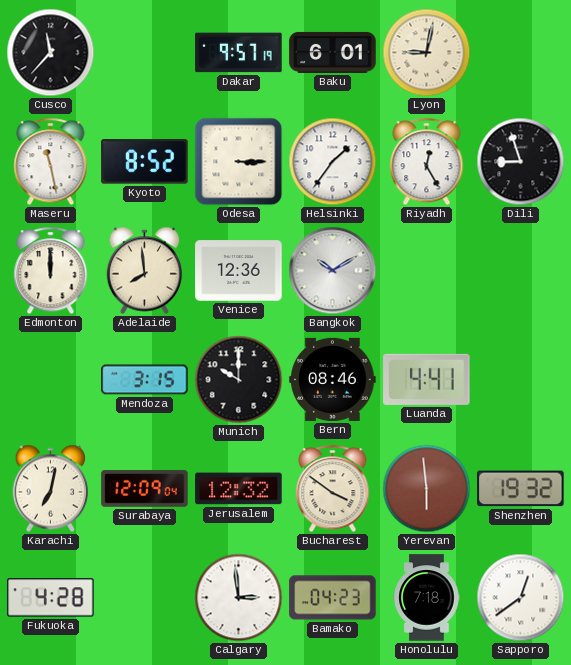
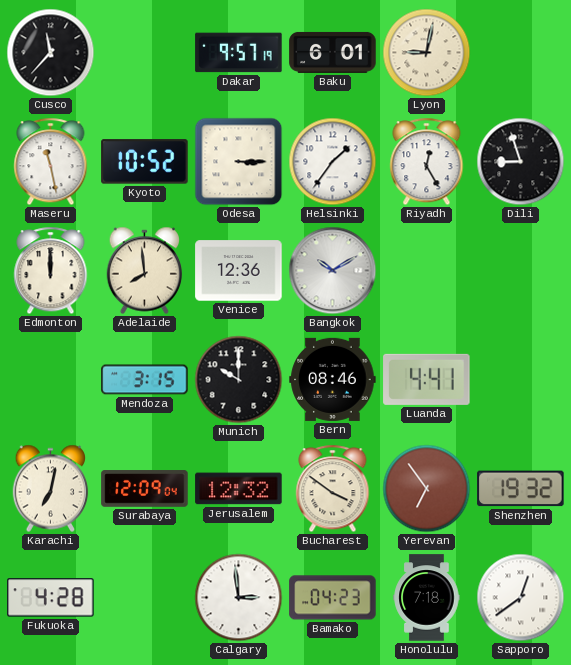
Kyoto: 8:52 -> 10:52 (145, 162)
Yerevan: 5:59 -> 6:54 (427, 489)
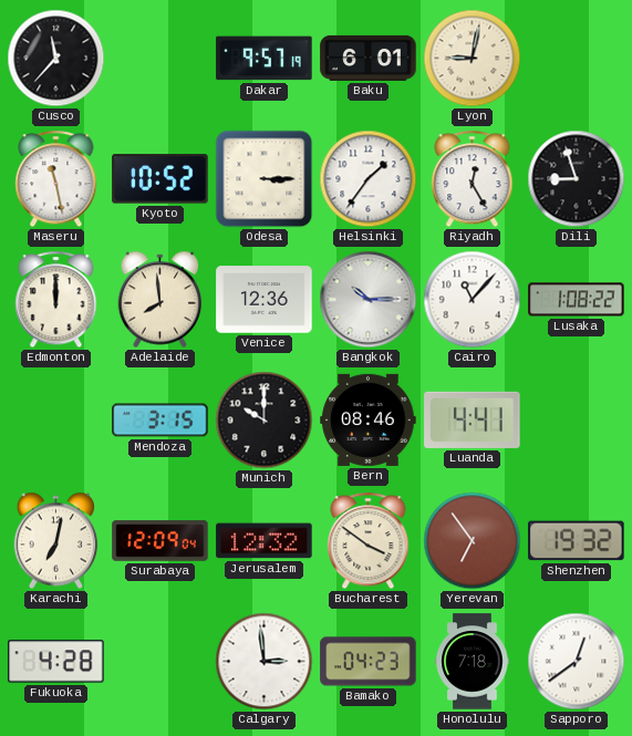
Bangkok: 10:10 -> 10:15 (369, 300)
Cairo: none -> 11:07 (473, 300)
Lusaka: none -> 1:08 (577, 300)
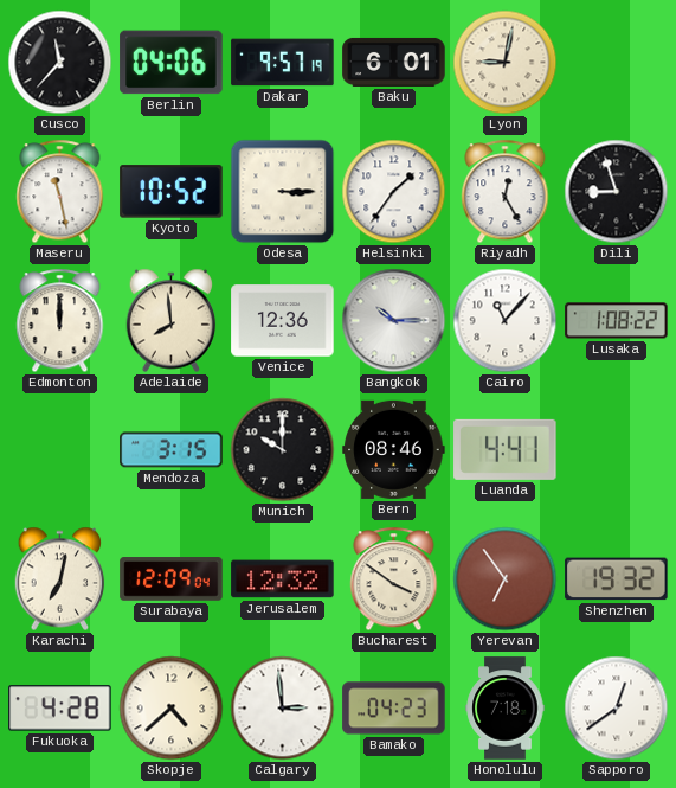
Berlin: none -> 04:06 (172, 63)
Skopje: none -> 4:38 (172, 709)
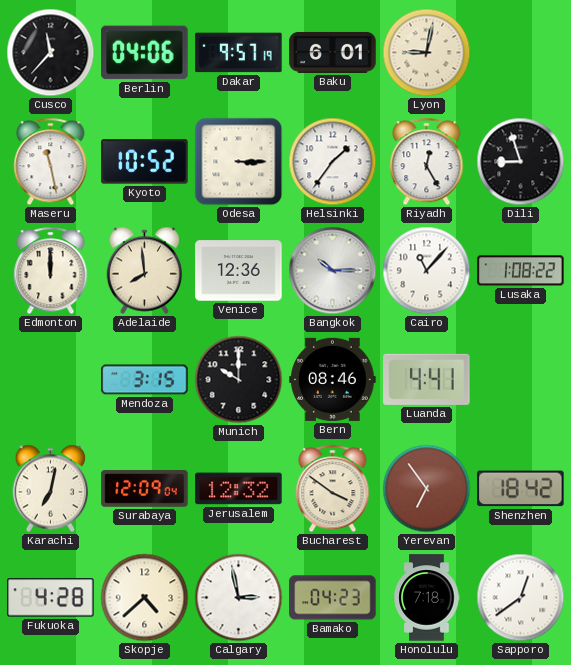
Shenzhen: 19:32 -> 18:42 (521, 489)
Calgary: 2:59 -> 2:58 (239, 598)
